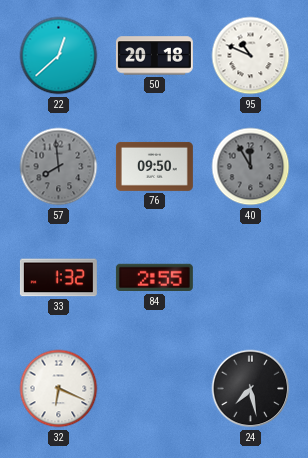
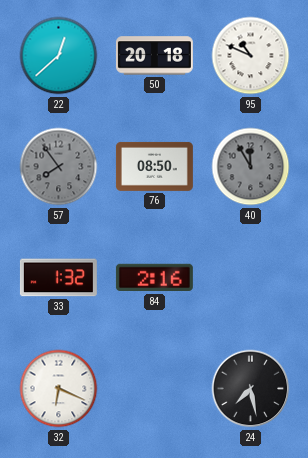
57: 7:59 -> 7:54 (59, 167)
76: 09:50 -> 08:50 (154, 166)
84: 2:55 -> 2:16 (154, 278)
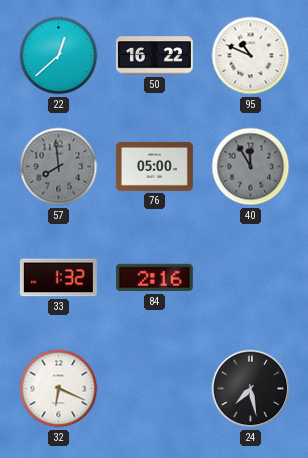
50: 20:18 -> 16:22 (154, 56)
57: 7:54 -> 7:59 (59, 167)
76: 08:50 -> 05:00 (154, 166)
